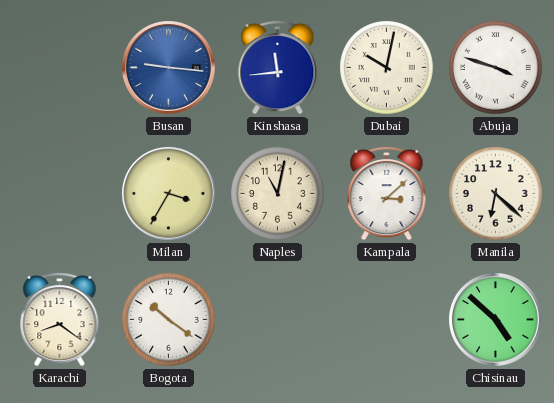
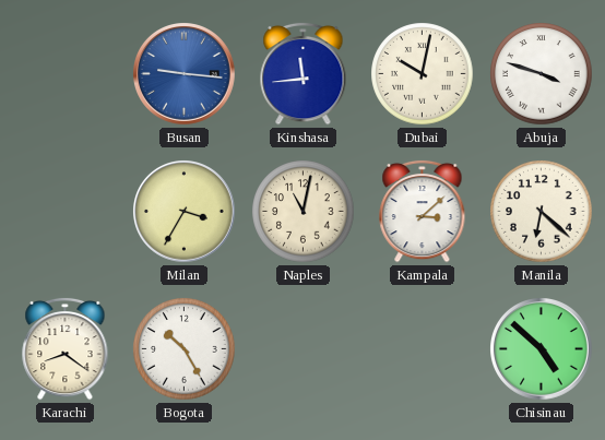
Bogota: 10:21 -> 10:25 (185, 349)
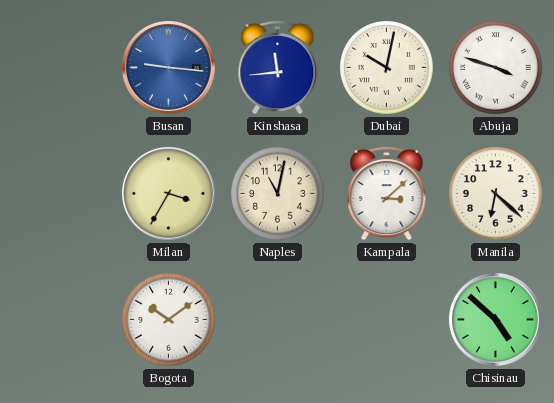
Karachi: 8:21 -> none (66, 348)
Bogota: 10:25 -> 10:09 (169, 320)
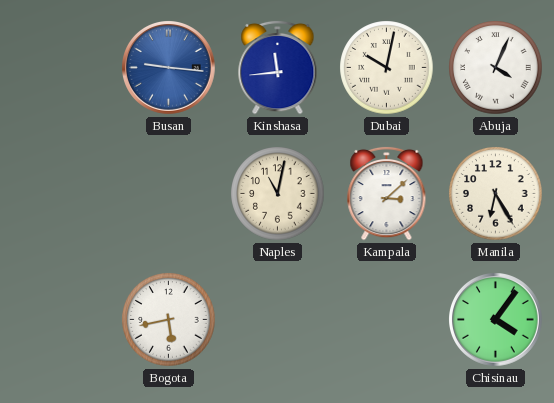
Abuja: 3:48 -> 4:04 (496, 68)
Milan: 3:35 -> none (169, 194)
Manila: 6:22 -> 6:25 (496, 194)
Bogota: 10:09 -> 5:43 (169, 320)
Chisinau: 4:52 -> 4:06 (496, 320)
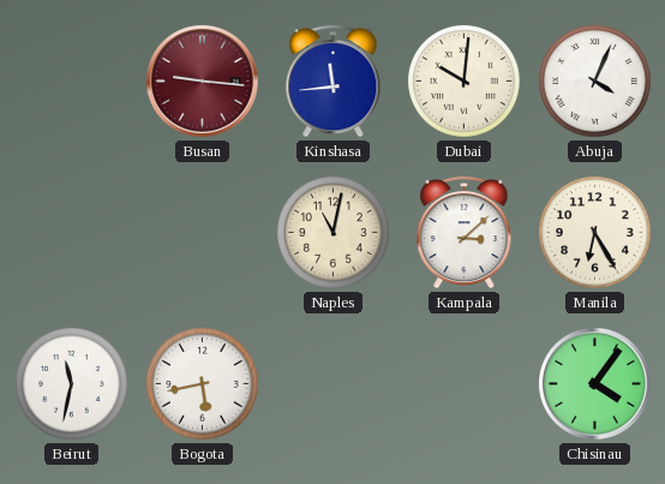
Busan dial: blue -> burgundy (203, 82)
Dubai: 10:02 -> 10:01 (465, 82)
Beirut: none -> 11:32 (72, 384)
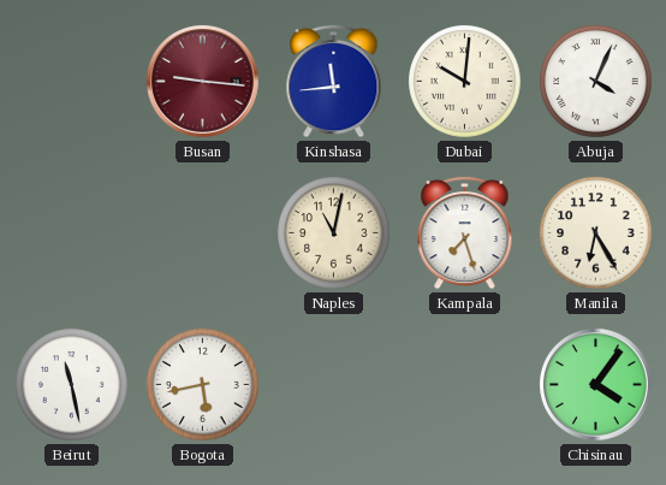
Kampala: 3:08 -> 7:27 (465, 232)
Beirut: 11:32 -> 11:28 (72, 385)
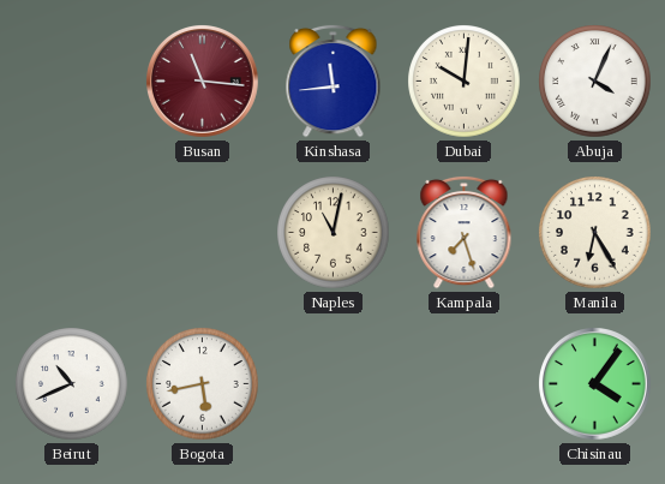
Busan: 9:16 -> 11:16 (203, 82)
Beirut: 11:28 -> 10:41 (72, 384)
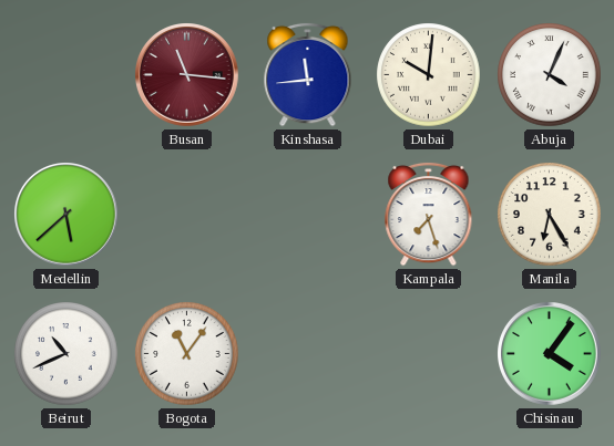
Medellin: none -> 5:38 (66, 215)
Naples: 11:02 -> none (334, 233)
Bogota: 5:43 -> 11:06 (187, 354)
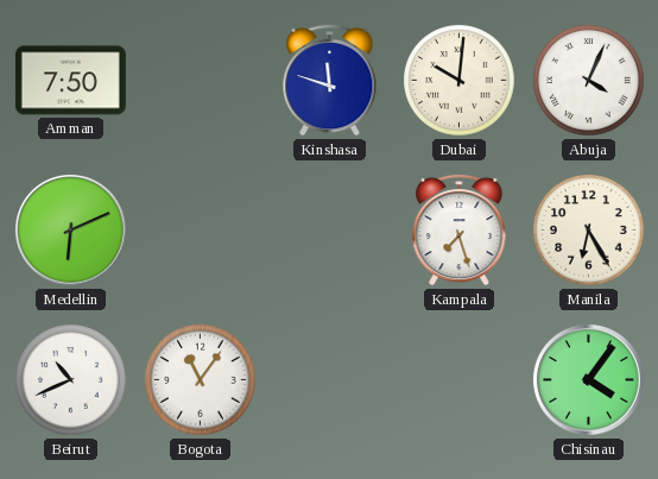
Amman: none -> 7:50 (70, 81)
Busan: 11:16 -> none (187, 75)
Kinshasa: 11:44 -> 11:48 (330, 80)
Medellin: 5:38 -> 6:11 (71, 231)
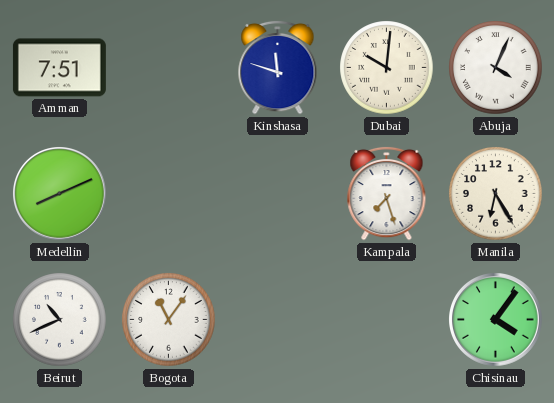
Amman: 7:50 -> 7:51 (59, 68)
Medellin: 6:11 -> 8:11 (60, 194)
